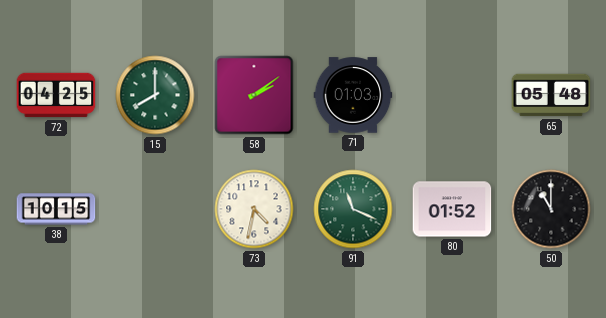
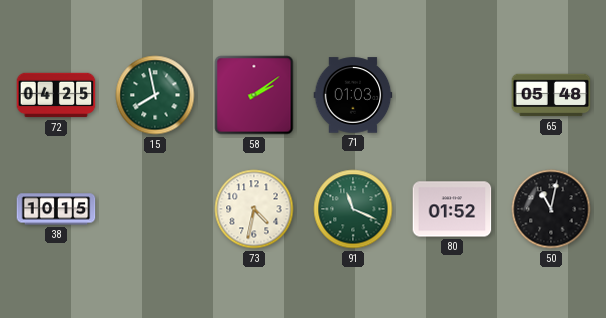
15: 8:00 -> 7:58 (155, 95)
50: 11:00 -> 11:02 (551, 209)
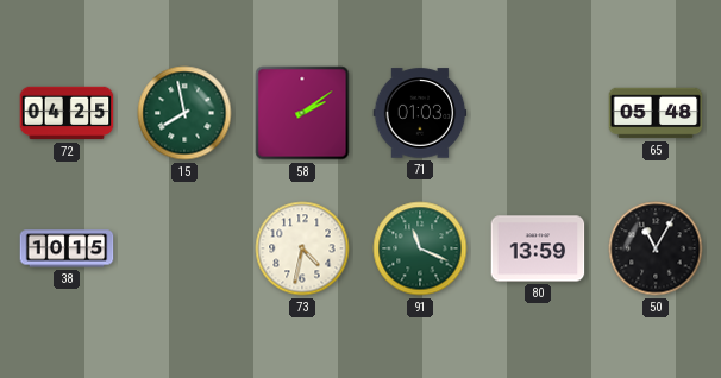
80: 01:52 -> 13:59 (538, 248)
50: 11:02 -> 11:05 (656, 248)
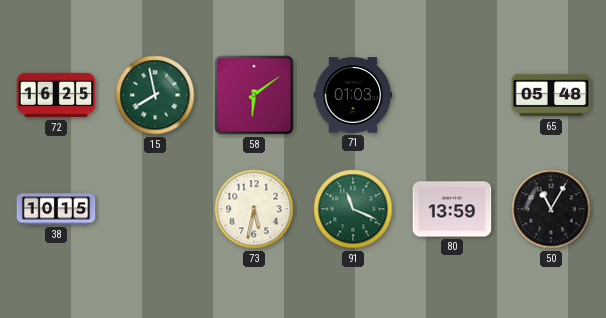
72: 04:25 -> 16:25 (56, 95)
58: 2:09 -> 6:09 (254, 95)
73: 4:32 -> 5:32 (254, 209)
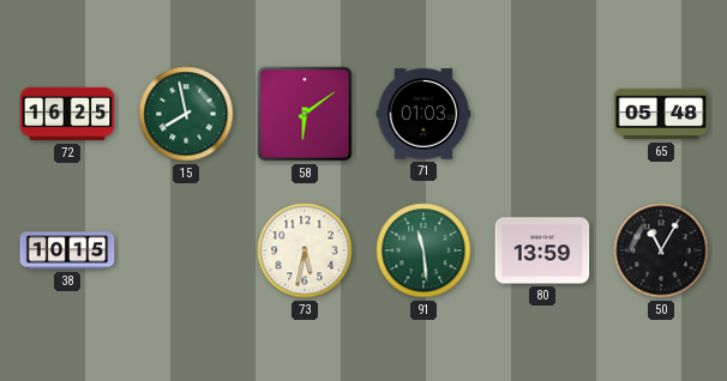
91: 11:19 -> 11:29 (423, 250)
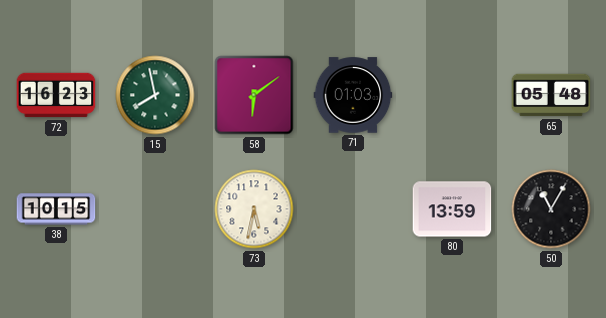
72: 16:25 -> 16:23 (56, 95)
91: 11:29 -> none (423, 250)
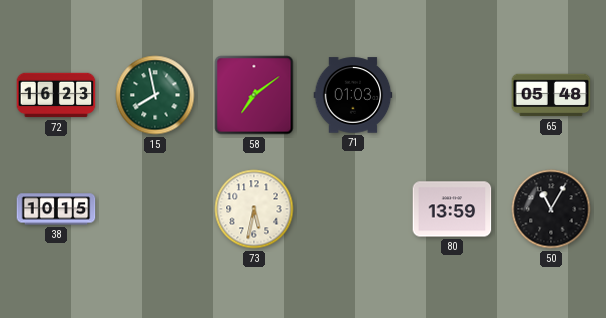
58: 6:09 -> 7:09 (254, 95)
